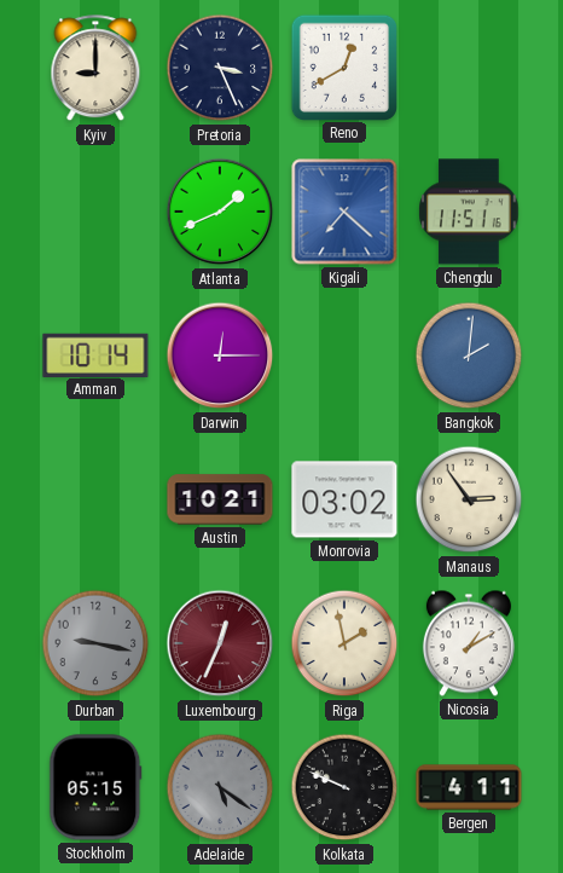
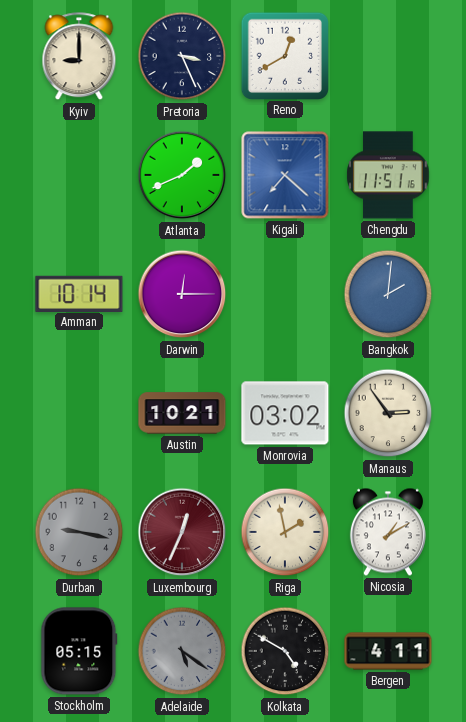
Kolkata: 9:49 -> 4:50 (285, 651)
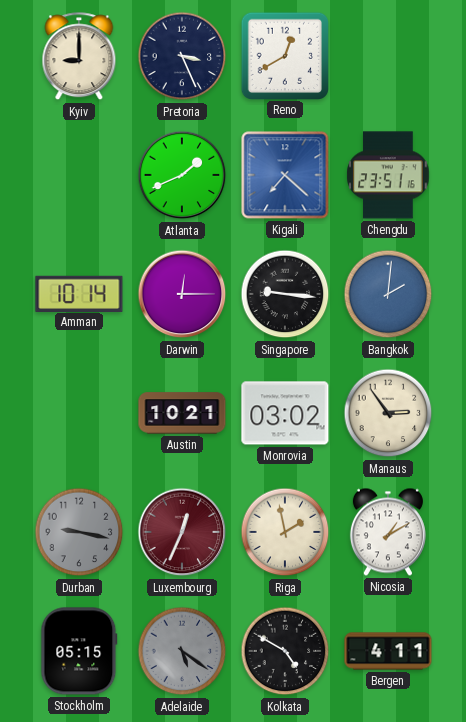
Chengdu: 11:51 -> 23:51 (388, 175)
Singapore: none -> 9:16 (285, 294)
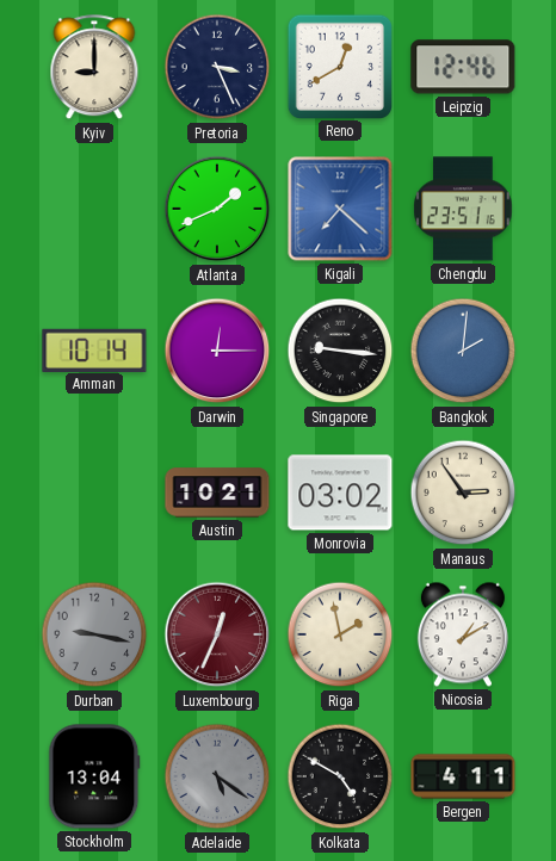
Leipzig: none -> 12:46 (463, 67)
Stockholm: 05:15 -> 13:04 (94, 776)
